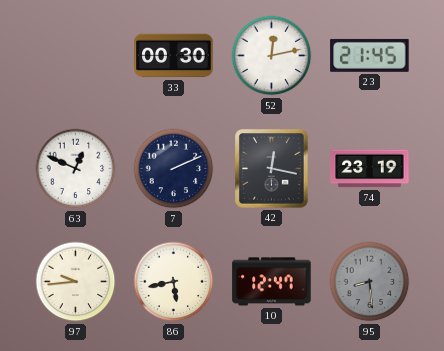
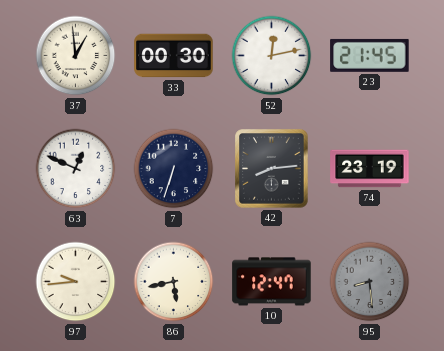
37: none -> 12:59 (76, 56)
7: 2:11 -> 6:33 (174, 169)
42: 12:17 -> 8:14 (272, 169)
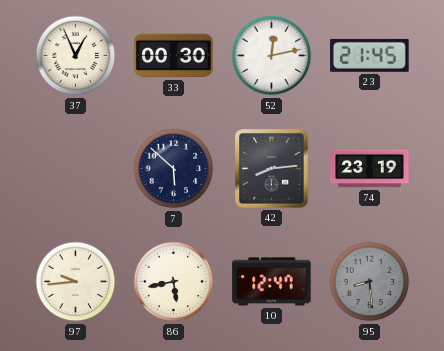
37: 12:59 -> 12:56 (76, 56)
63: 12:49 -> none (76, 169)
7: 6:33 -> 5:52 (174, 169)
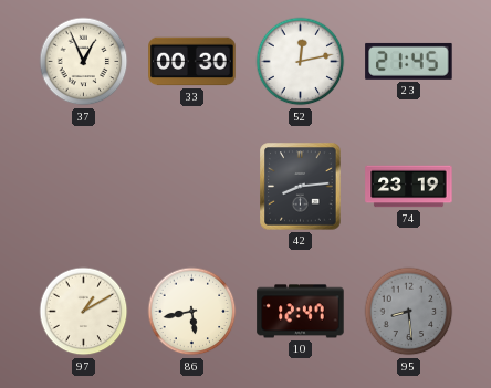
7: 5:52 -> none (174, 169)
97: 9:44 -> 1:10 (84, 312)
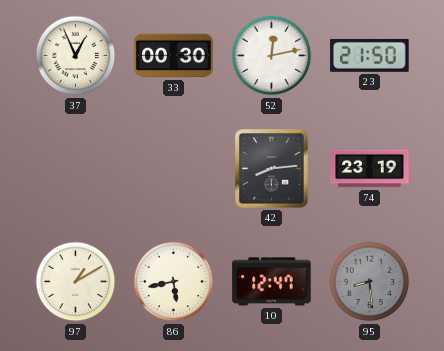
23: 21:45 -> 21:50 (370, 55)
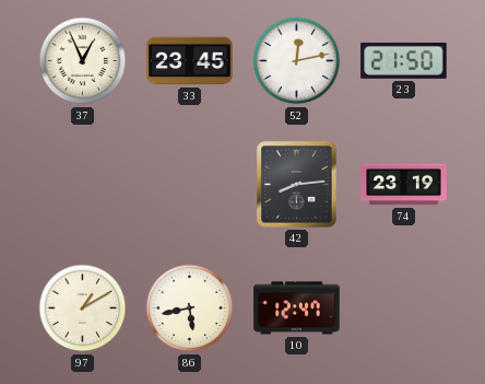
33: 00:30 -> 23:45 (190, 61)
95: 8:29 -> none (370, 282)
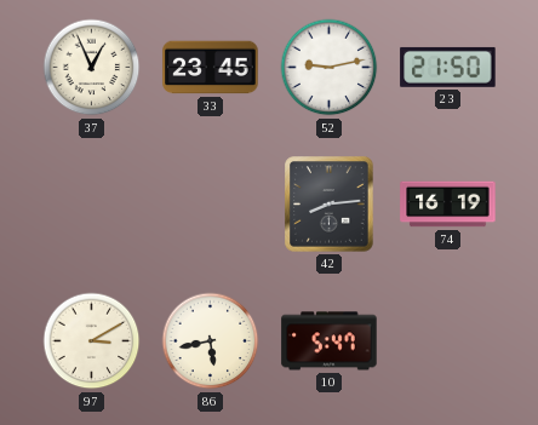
52: 12:13 -> 9:13 (330, 68)
74: 23:19 -> 16:19 (448, 205)
97: 1:10 -> 3:10 (92, 341)
10: 12:47 -> 5:47 (330, 341)
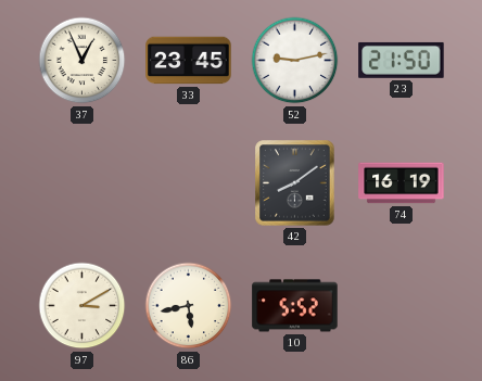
42: 8:14 -> 8:09 (295, 183)
10: 5:47 -> 5:52 (295, 306)
